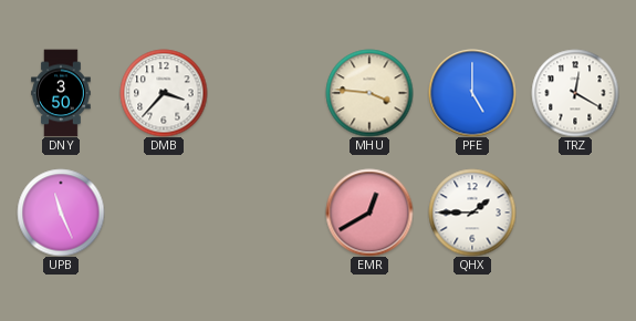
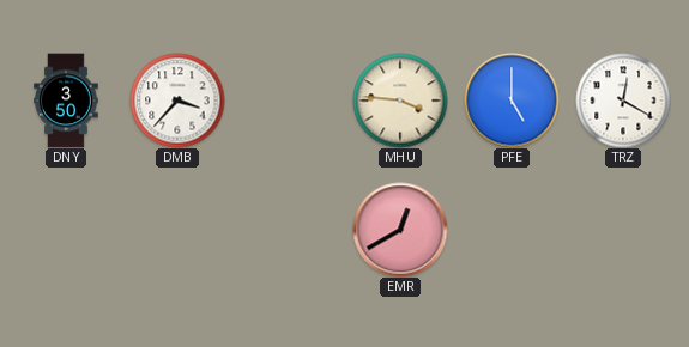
UPB: 11:26 -> none (61, 213)
QHX: 1:45 -> none (472, 213)
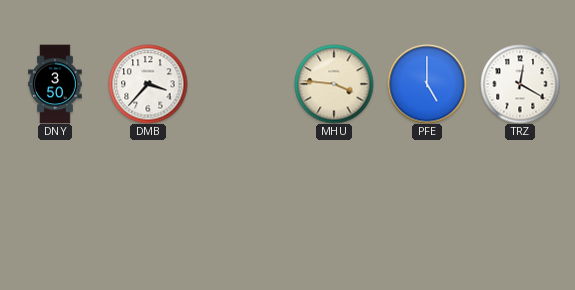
EMR: 12:40 -> none (400, 230)
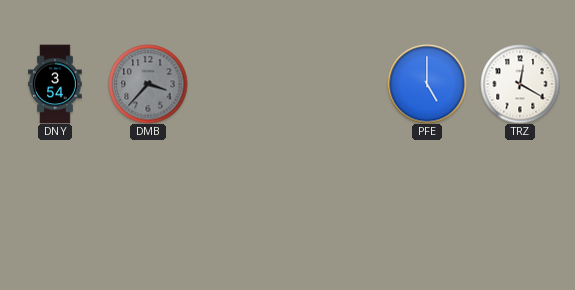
DNY: 3:50 -> 3:54 (55, 84)
DMB dial: white -> grey (148, 84)
MHU: 3:46 -> none (334, 84)
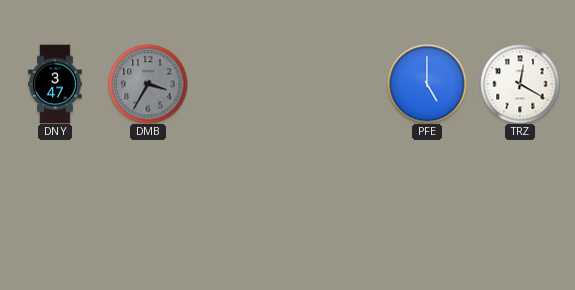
DNY: 3:54 -> 3:47 (55, 84)
DMB: 3:37 -> 3:35 (148, 84)
